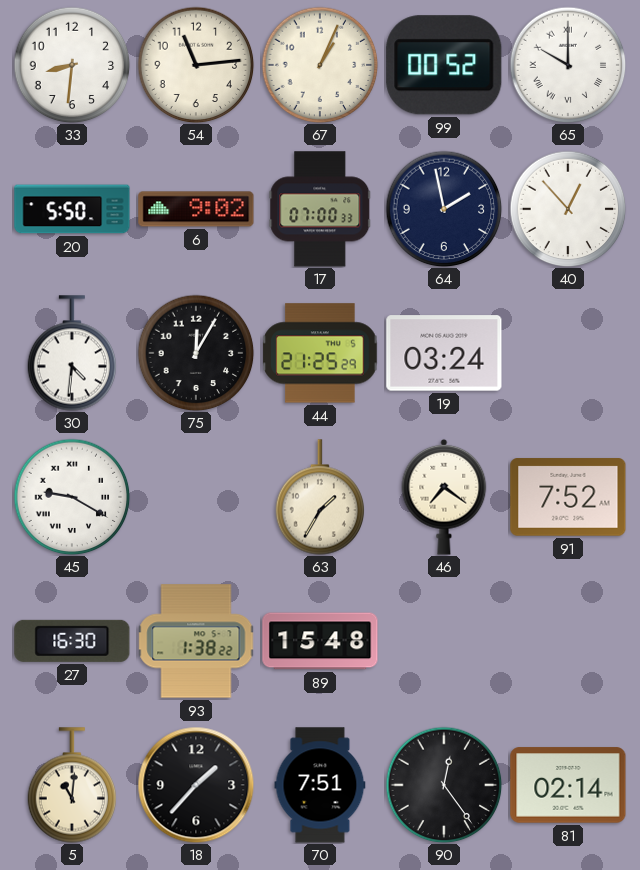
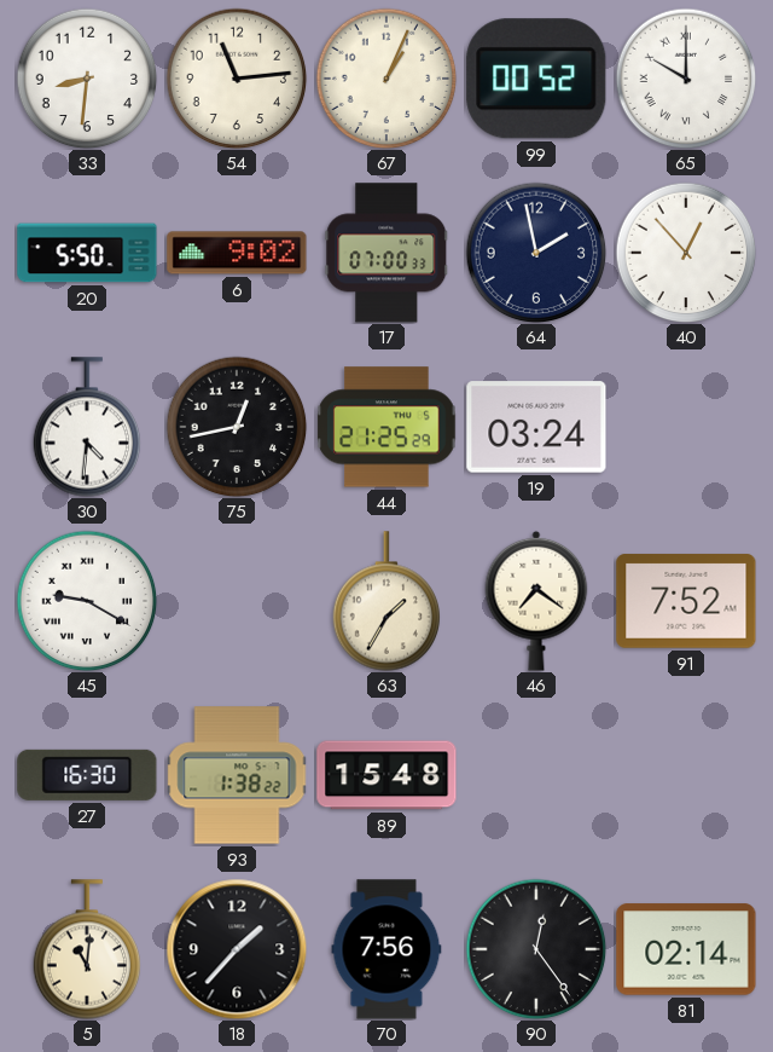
75: 12:05 -> 12:43 (237, 427)
70: 7:51 -> 7:56 (386, 949)
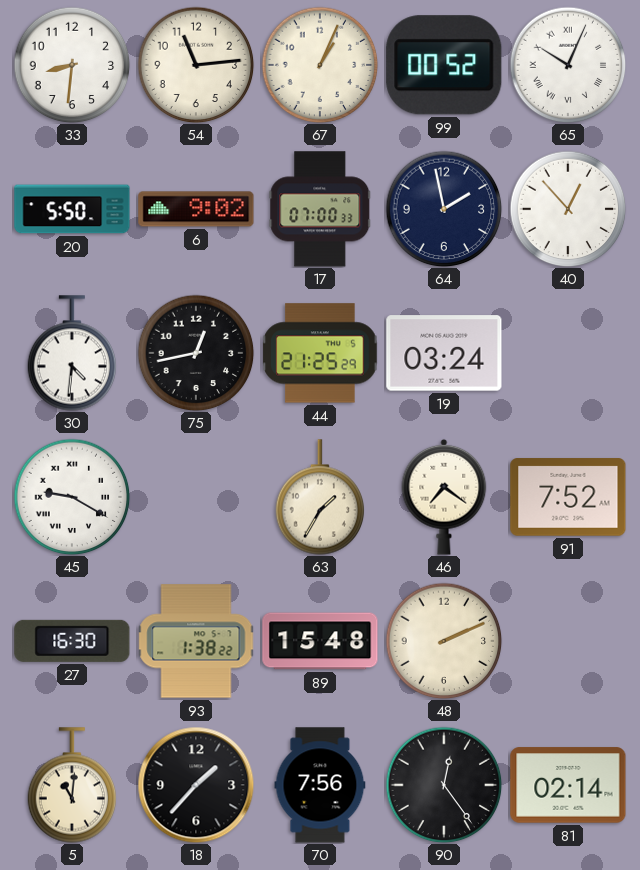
65: 10:00 -> 10:04 (568, 65)
48: none -> 2:11 (444, 641)
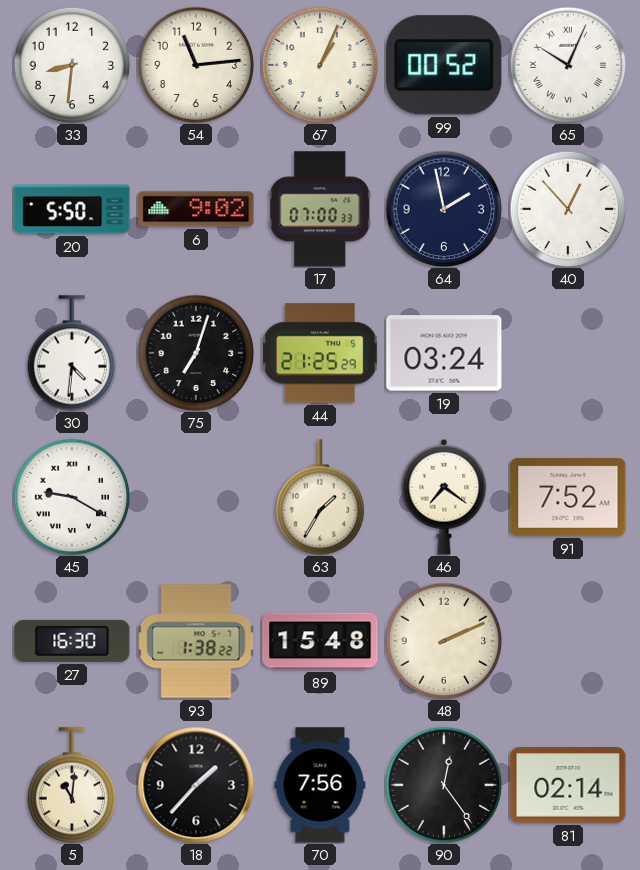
75: 12:43 -> 7:03 (196, 353)
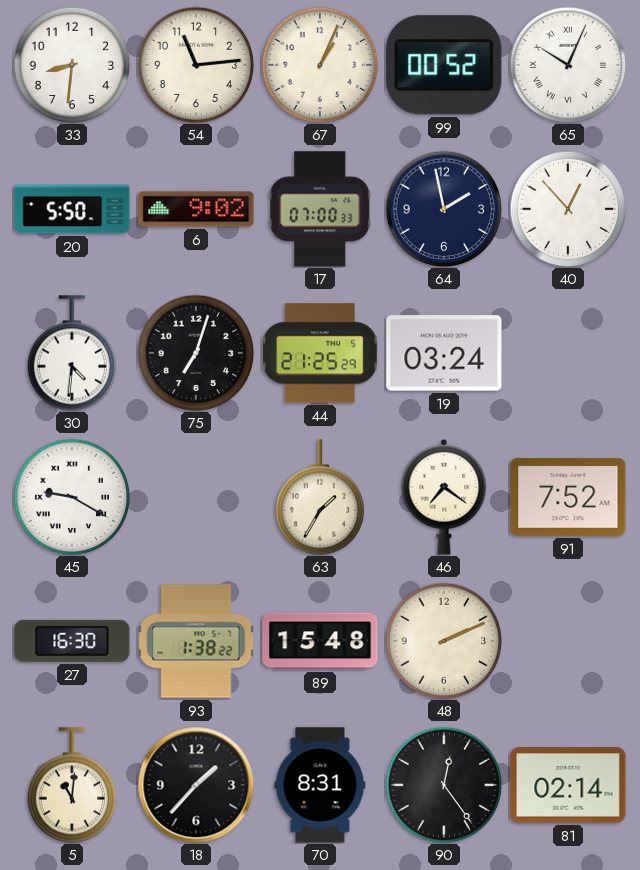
70: 7:56 -> 8:31 (320, 785)
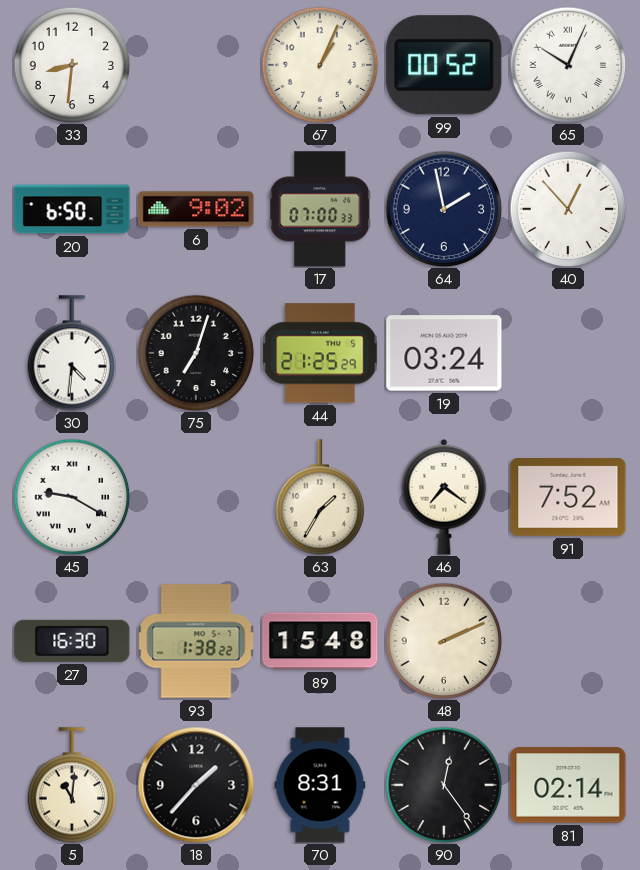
54: 11:14 -> none (196, 65)
20: 5:50 -> 6:50 (72, 209)
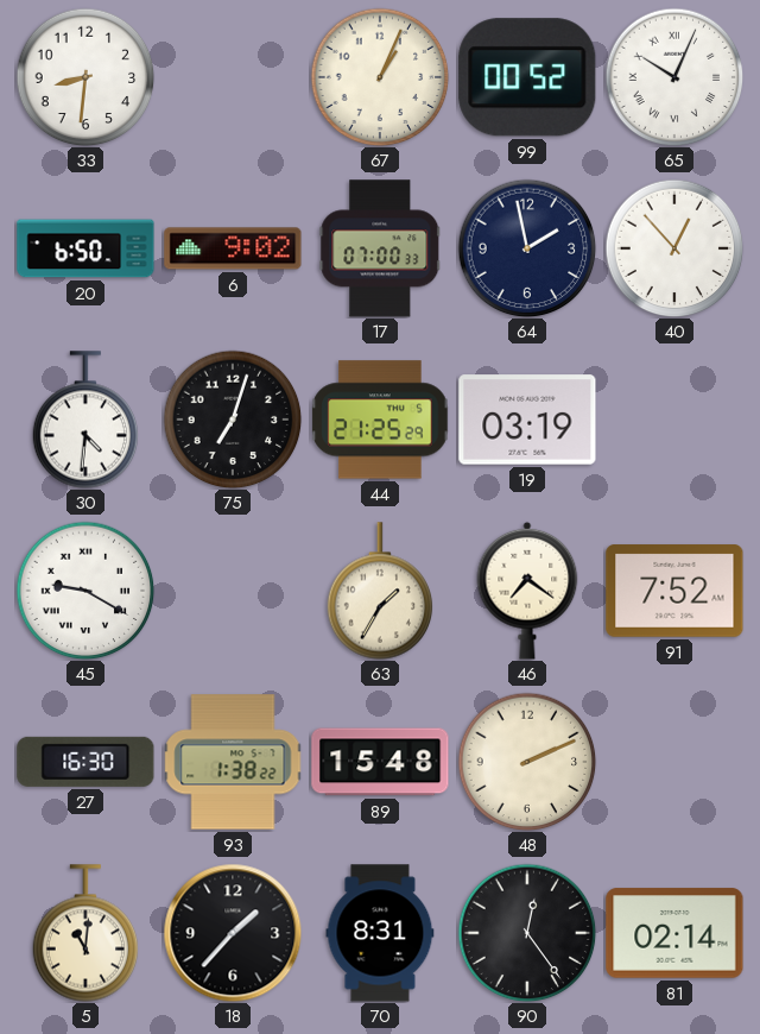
19: 03:24 -> 03:19 (527, 420)
